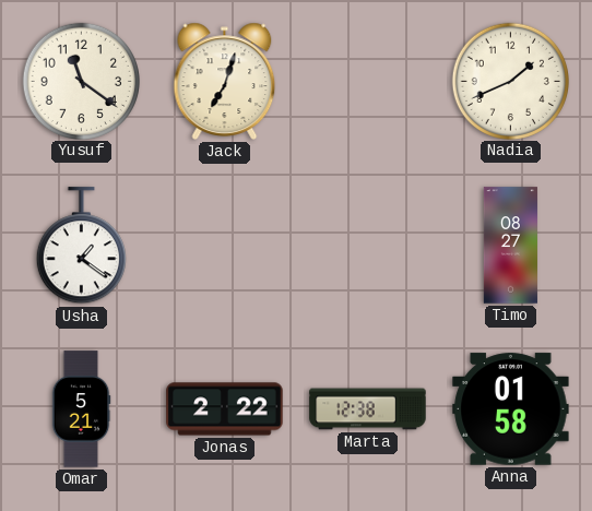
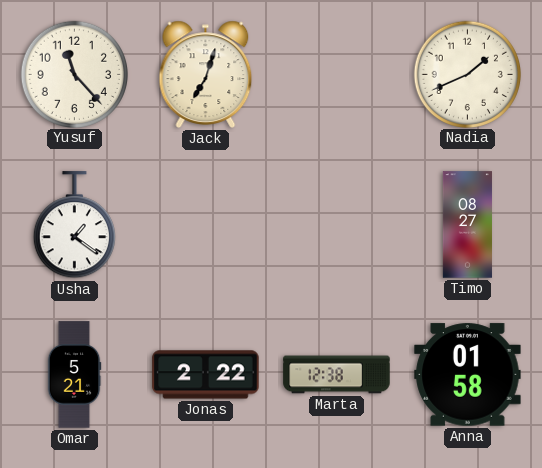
Yusuf: 11:21 -> 11:23 (74, 74)
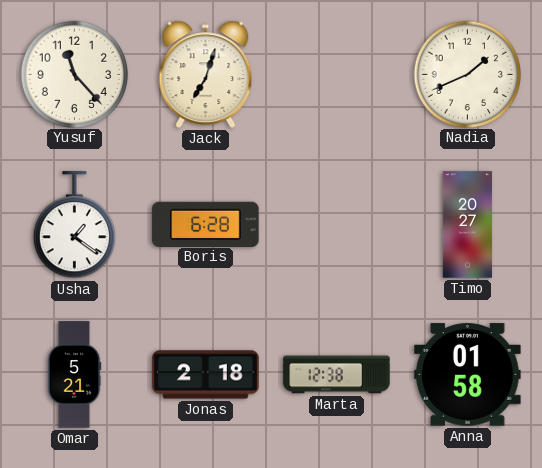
Boris: none -> 6:28 (206, 224)
Timo: 08:27 -> 20:27 (467, 225)
Jonas: 2:22 -> 2:18 (206, 375)
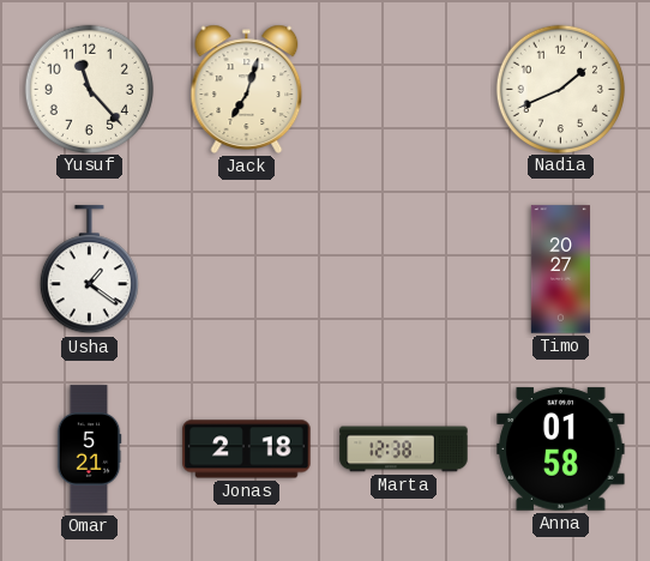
Boris: 6:28 -> none (206, 224)
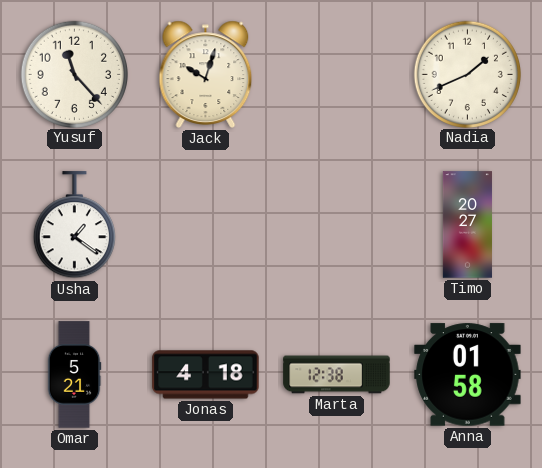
Jack: 7:03 -> 10:03 (206, 74)
Jonas: 2:18 -> 4:18 (206, 375)
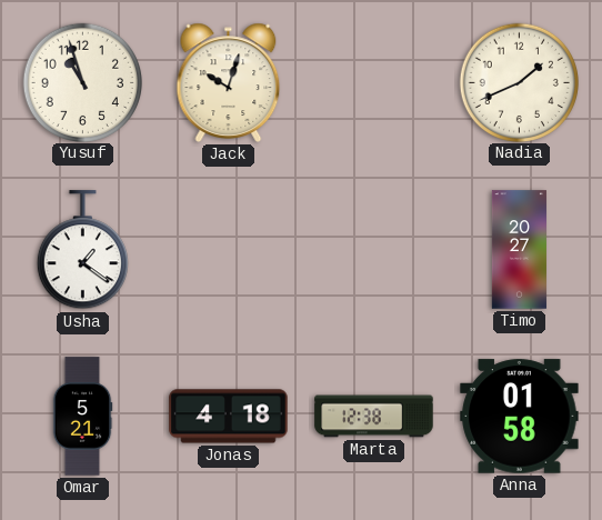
Yusuf: 11:23 -> 10:57 (82, 82)
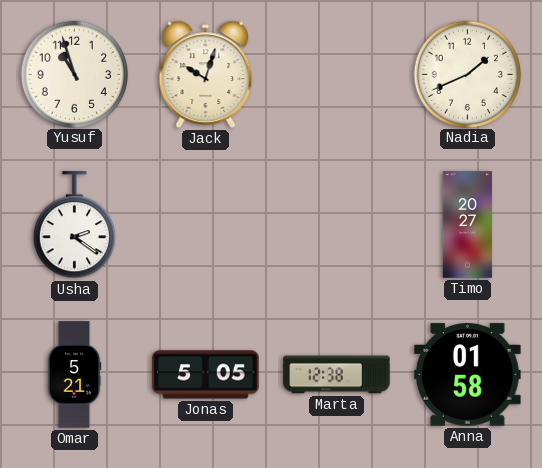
Usha: 1:21 -> 2:21 (74, 225)
Jonas: 4:18 -> 5:05 (206, 375)
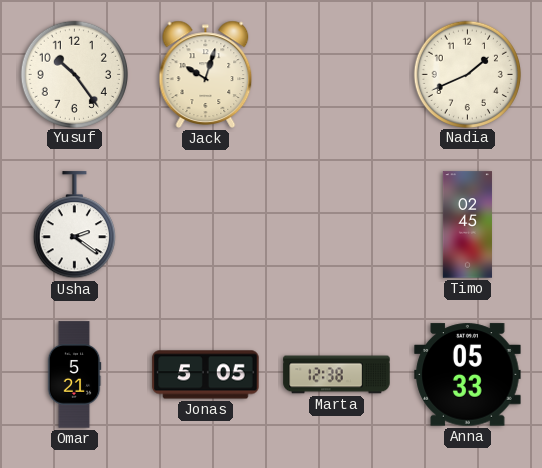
Yusuf: 10:57 -> 10:24 (74, 74)
Timo: 20:27 -> 02:45 (467, 225)
Anna: 01:58 -> 05:33 (468, 375)
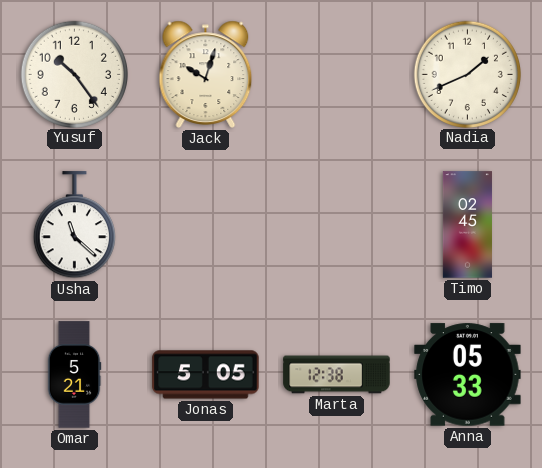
Usha: 2:21 -> 11:22 (74, 225)
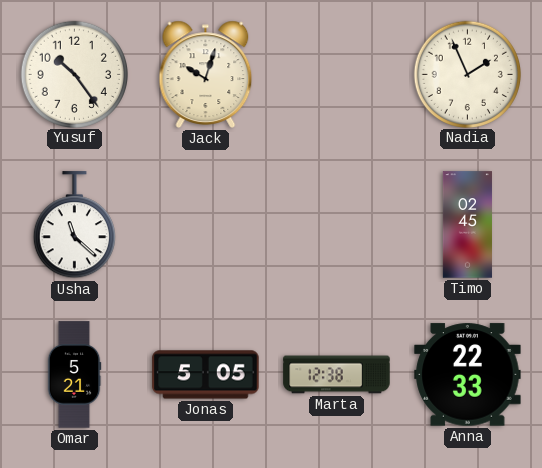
Nadia: 1:41 -> 1:56 (467, 74)
Anna: 05:33 -> 22:33 (468, 375)
